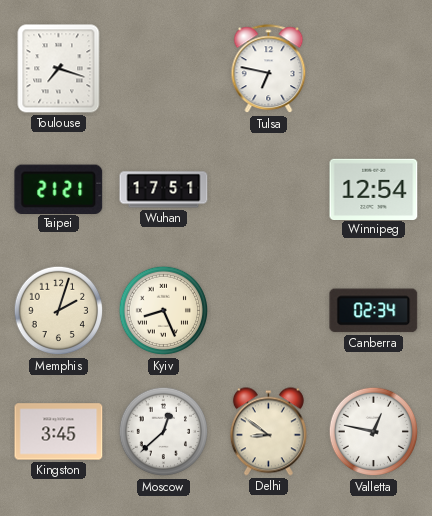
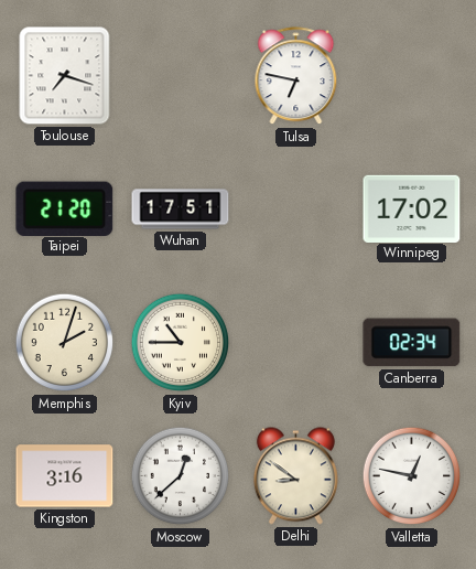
Taipei: 21:21 -> 21:20 (65, 208)
Winnipeg: 12:54 -> 17:02 (412, 208)
Kyiv: 8:26 -> 10:45 (181, 343)
Kingston: 3:45 -> 3:16 (65, 476)
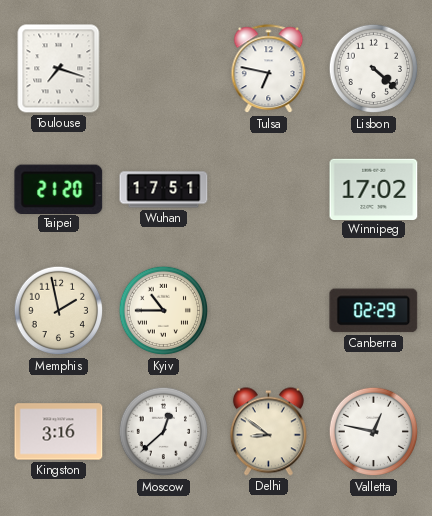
Lisbon: none -> 4:22 (374, 69)
Memphis: 2:03 -> 1:58 (59, 311)
Canberra: 02:34 -> 02:29 (374, 311)
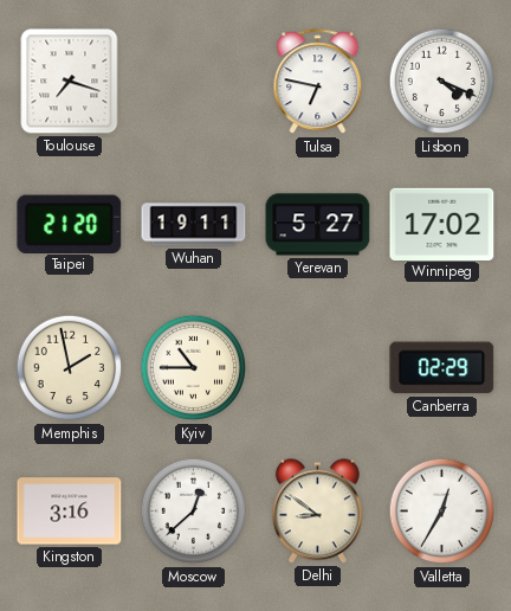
Lisbon: 4:22 -> 4:19 (442, 82)
Wuhan: 17:51 -> 19:11 (194, 225)
Yerevan: none -> 5:27 (318, 225)
Valletta: 12:47 -> 12:35 (442, 512)
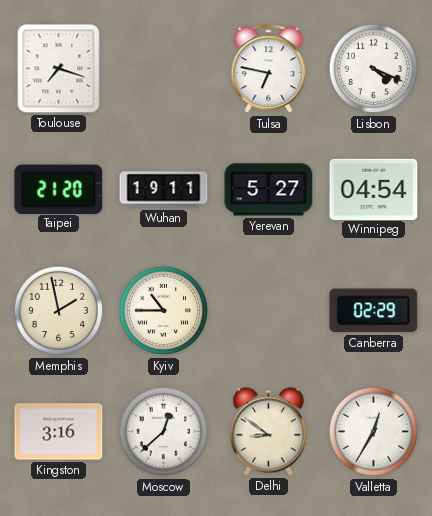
Winnipeg: 17:02 -> 04:54 (374, 189)
